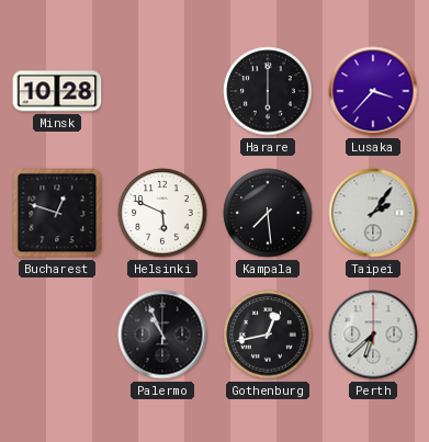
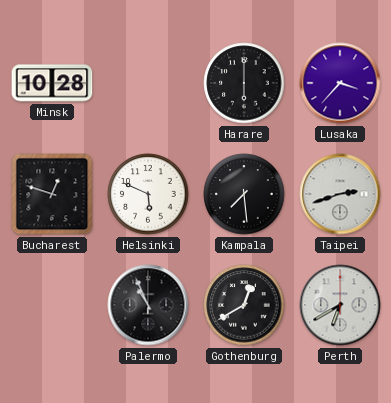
Taipei: 2:06 -> 2:42 (340, 194)
Gothenburg: 12:43 -> 12:40 (244, 305)
Perth: 6:38 -> 6:40 (340, 305)
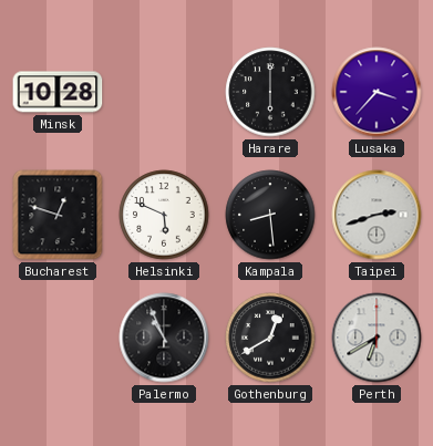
Kampala: 7:29 -> 8:29 (270, 215)
